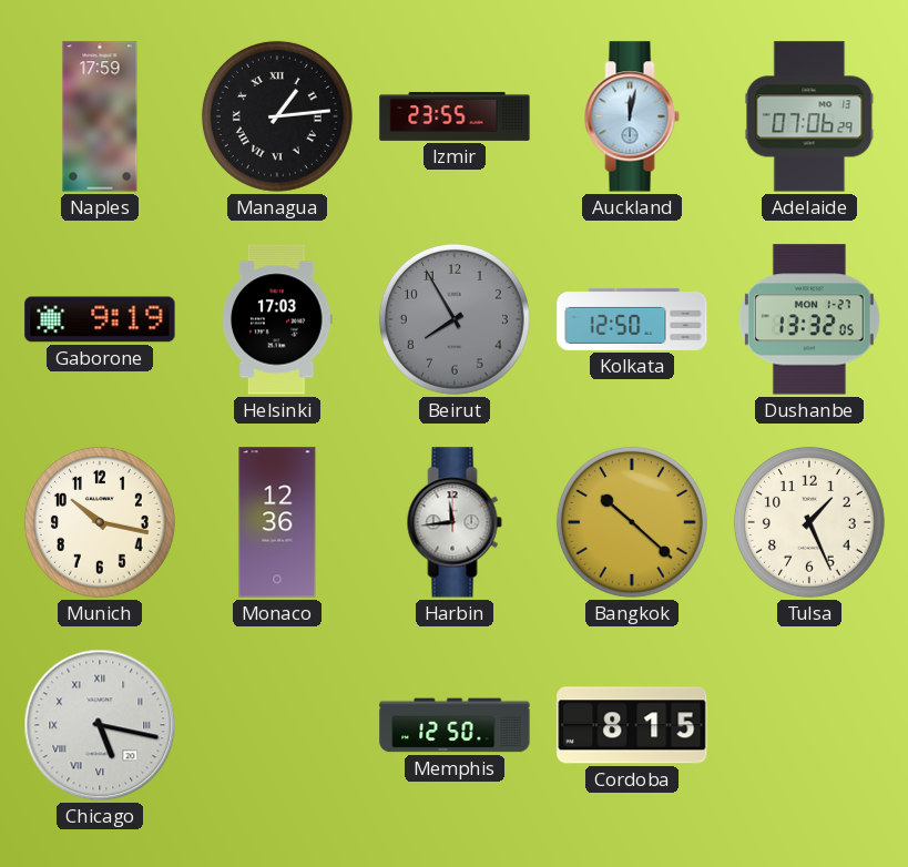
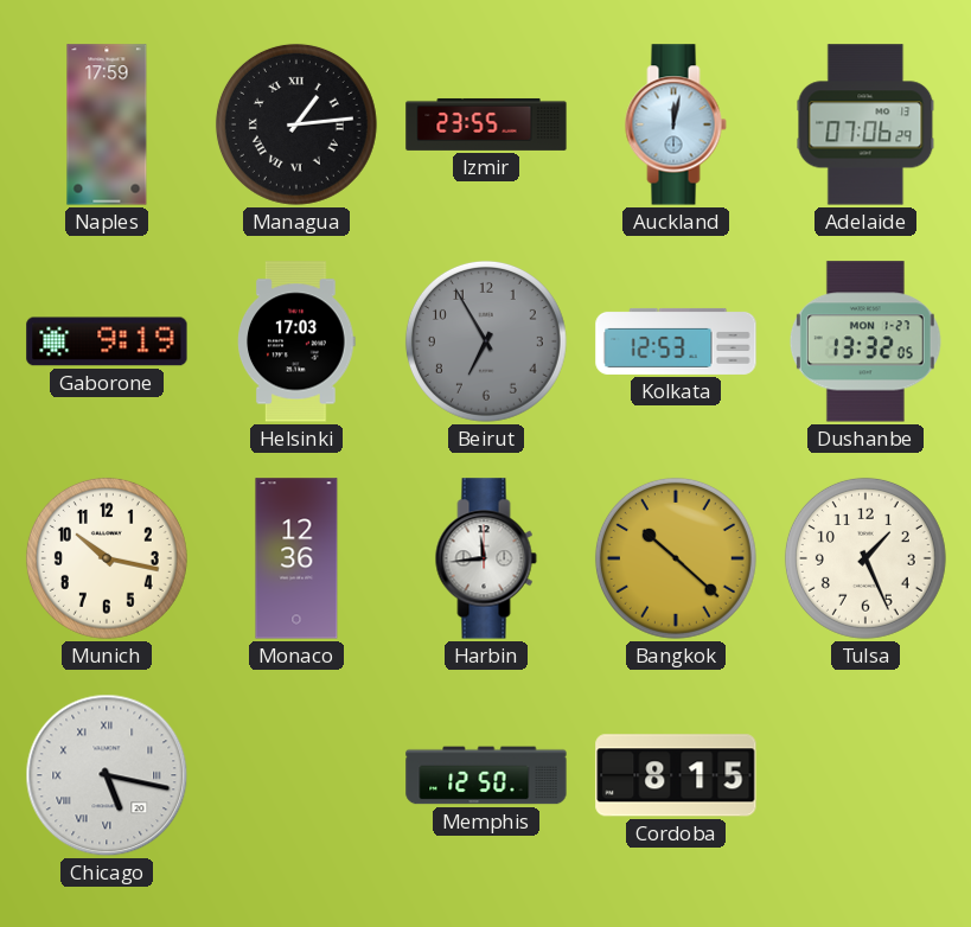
Beirut: 7:55 -> 6:55 (486, 341)
Kolkata: 12:50 -> 12:53 (676, 341)
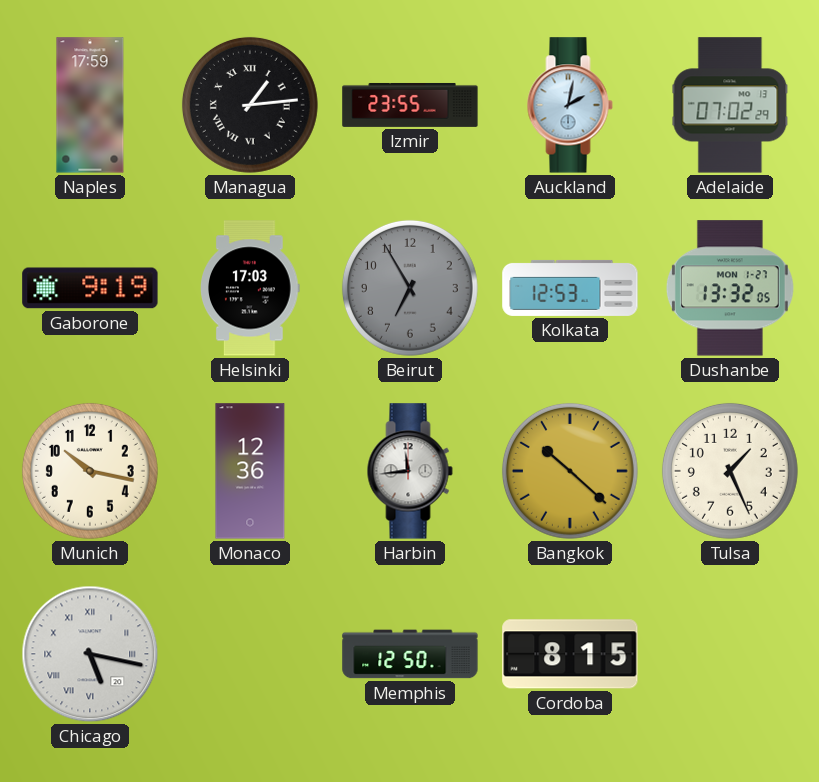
Auckland: 12:02 -> 2:02 (570, 105)
Adelaide: 07:06 -> 07:02 (730, 105)
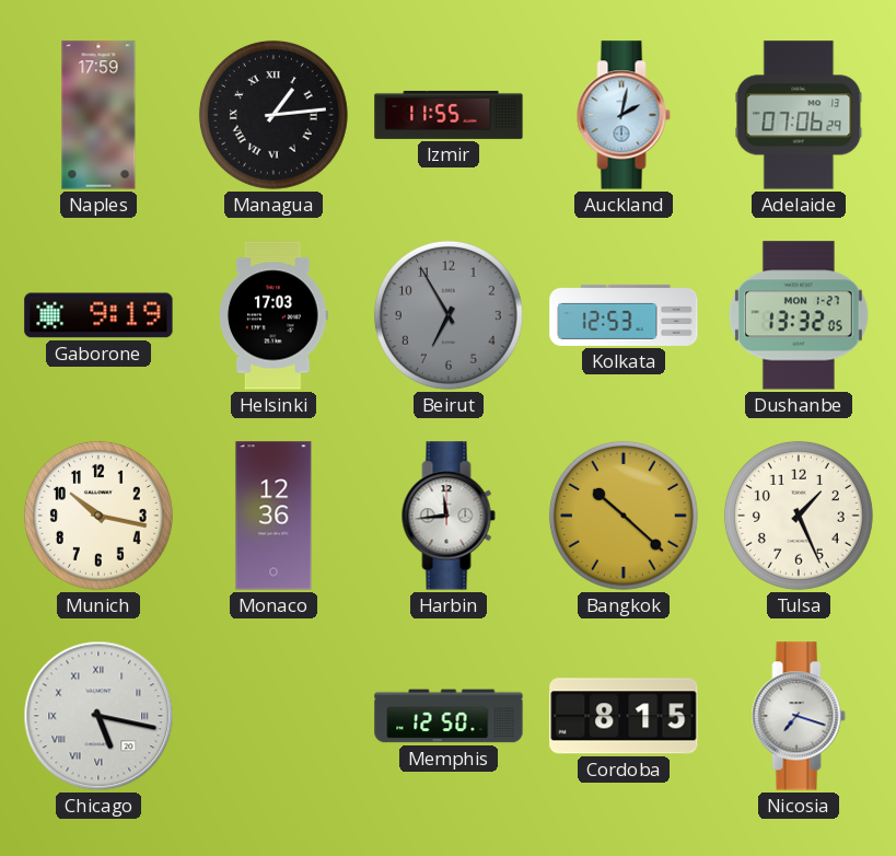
Izmir: 23:55 -> 11:55 (449, 115)
Adelaide: 07:02 -> 07:06 (799, 115)
Nicosia: none -> 7:18 (799, 716)
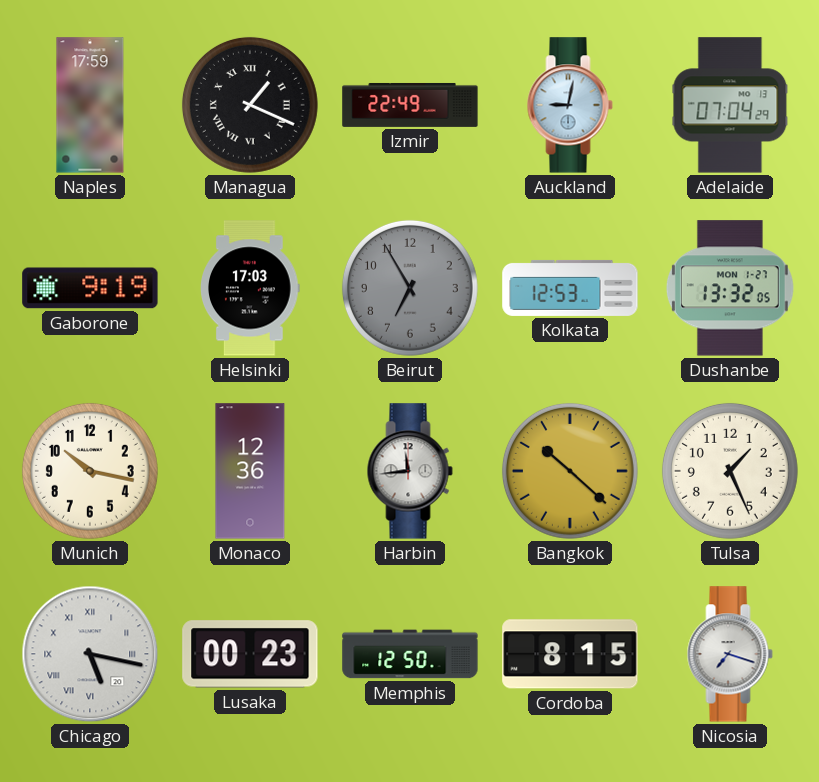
Managua: 1:14 -> 1:19 (250, 105)
Izmir: 11:55 -> 22:49 (410, 105)
Auckland: 2:02 -> 9:02 (570, 105)
Adelaide: 07:06 -> 07:04 (730, 105)
Lusaka: none -> 00:23 (250, 654)
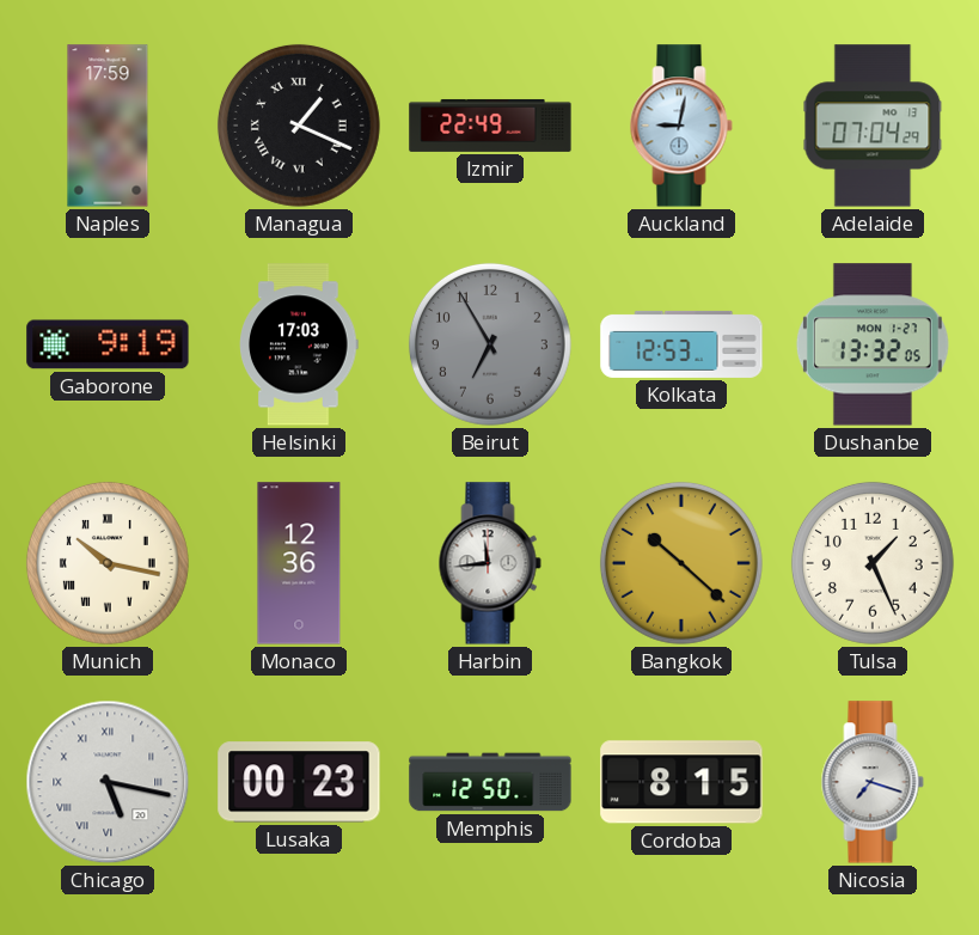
Munich numerals: Arabic -> Roman (108, 563)
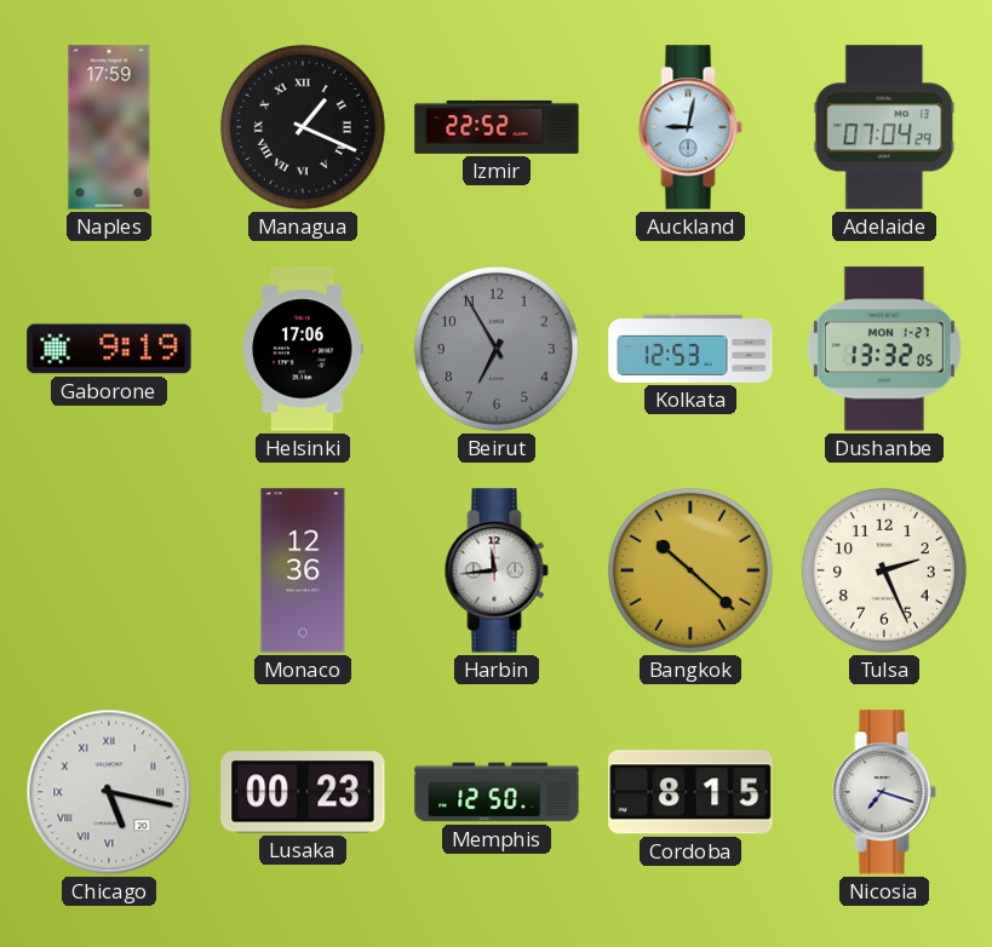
Izmir: 22:49 -> 22:52 (497, 127)
Helsinki: 17:03 -> 17:06 (303, 349)
Munich: 10:17 -> none (108, 563)
Tulsa: 1:26 -> 2:26 (884, 570)
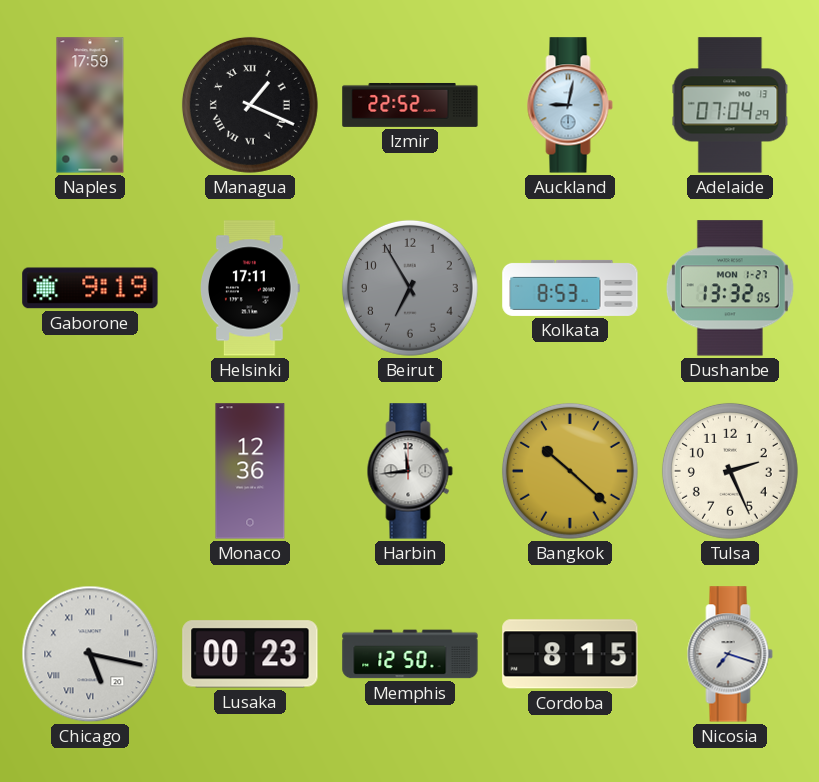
Helsinki: 17:06 -> 17:11 (250, 288)
Kolkata: 12:53 -> 8:53 (570, 288)
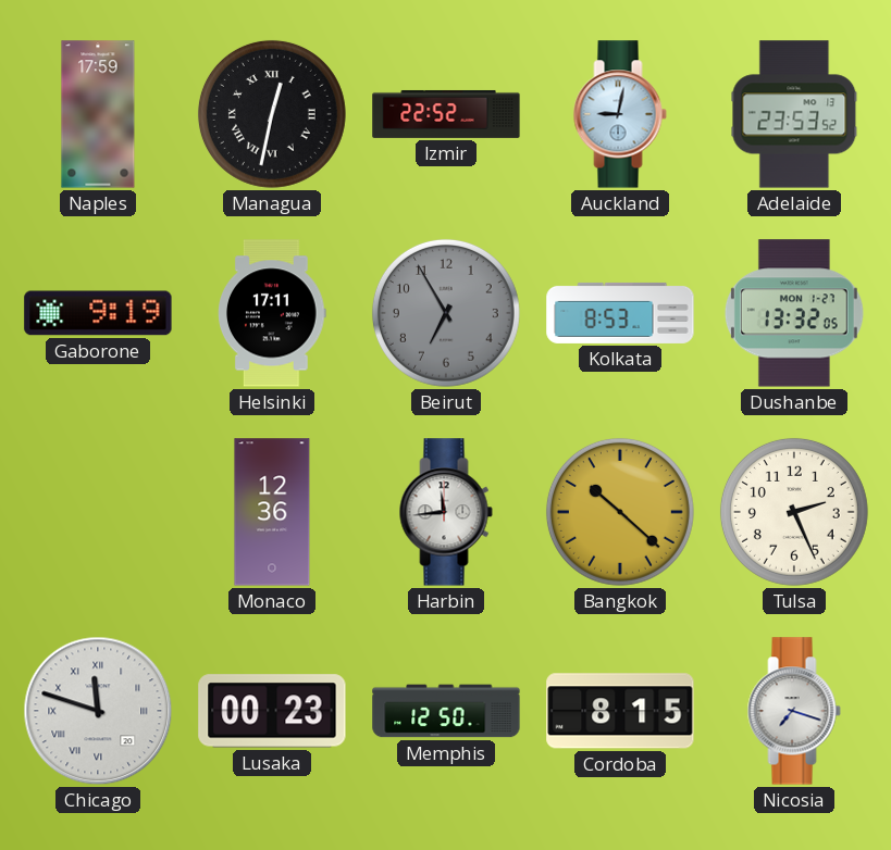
Managua: 1:19 -> 12:32 (272, 114)
Adelaide: 07:04 -> 23:53 (794, 114)
Chicago: 5:17 -> 11:48 (98, 711)
